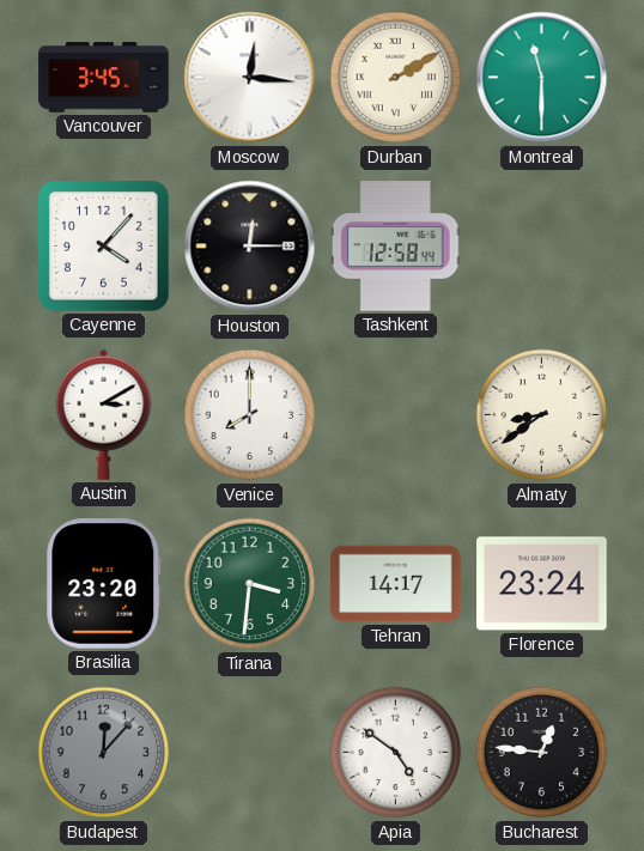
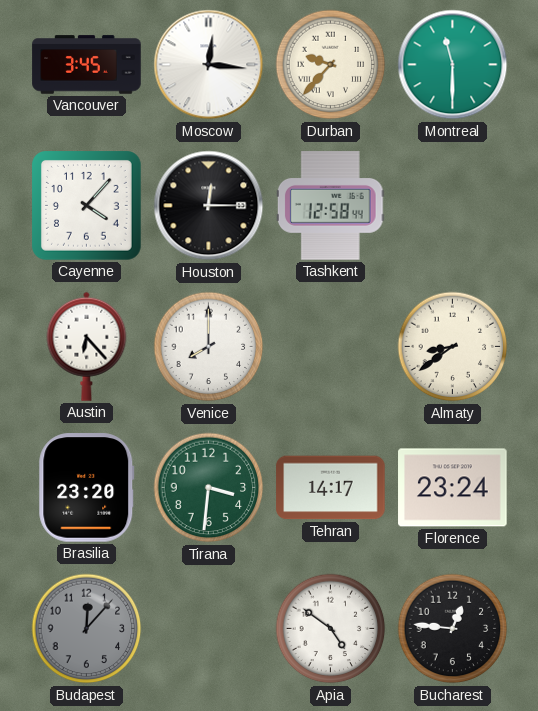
Durban: 2:10 -> 9:37 (331, 65)
Austin: 3:10 -> 6:23 (87, 346)
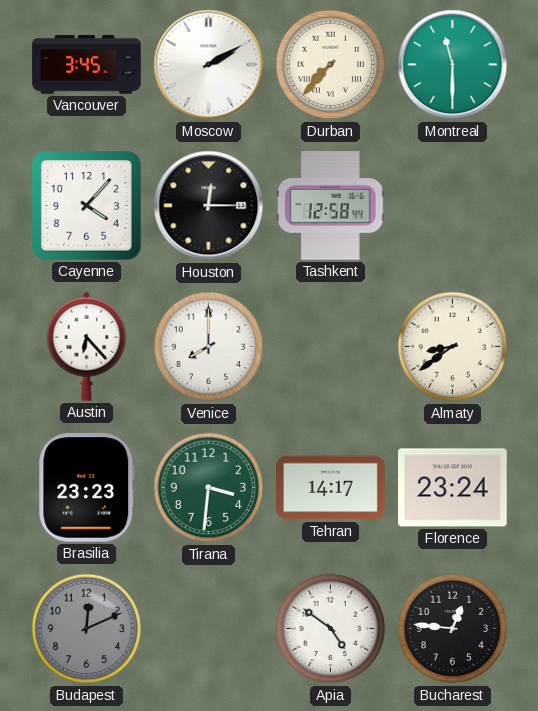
Moscow: 12:16 -> 2:10 (209, 65)
Durban: 9:37 -> 7:37 (331, 65)
Brasilia: 23:20 -> 23:23 (87, 488)
Budapest: 12:07 -> 12:11 (87, 629)
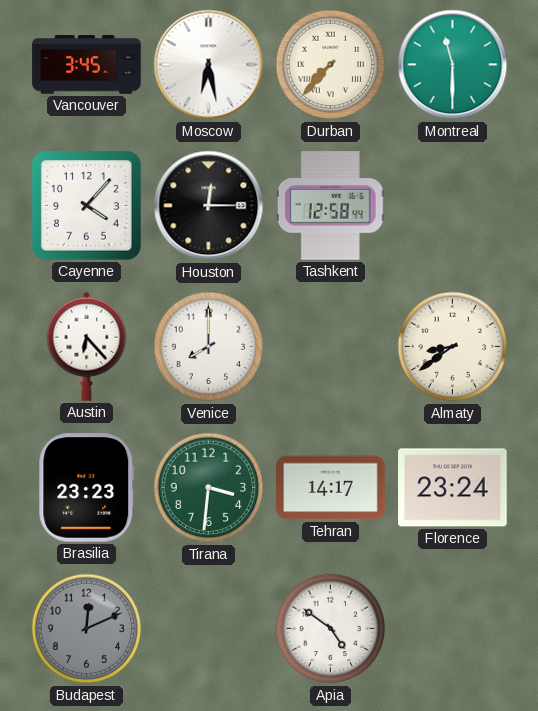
Moscow: 2:10 -> 6:28 (209, 65)
Bucharest: 12:46 -> none (453, 629)
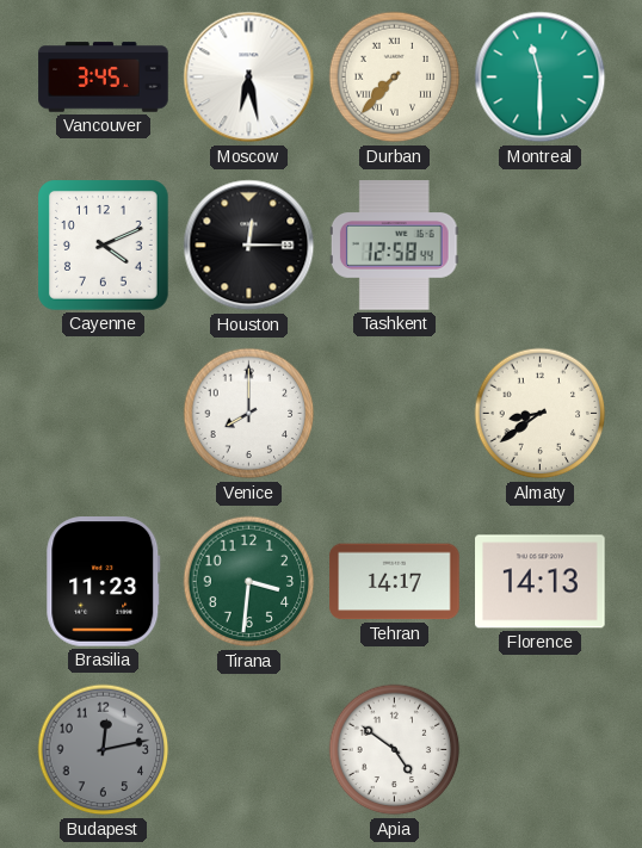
Cayenne: 4:07 -> 4:11 (104, 246)
Austin: 6:23 -> none (87, 346)
Brasilia: 23:23 -> 11:23 (104, 582)
Florence: 23:24 -> 14:13 (541, 582)
Budapest: 12:11 -> 12:13 (104, 750)
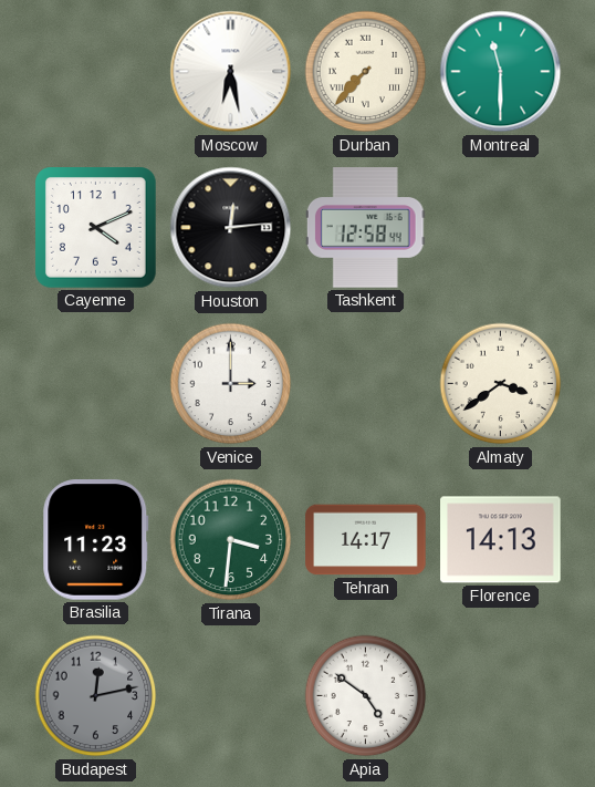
Vancouver: 3:45 -> none (104, 78)
Houston: 12:15 -> 12:14 (231, 228)
Venice: 8:00 -> 3:00 (231, 384)
Almaty: 8:39 -> 3:39 (501, 384)
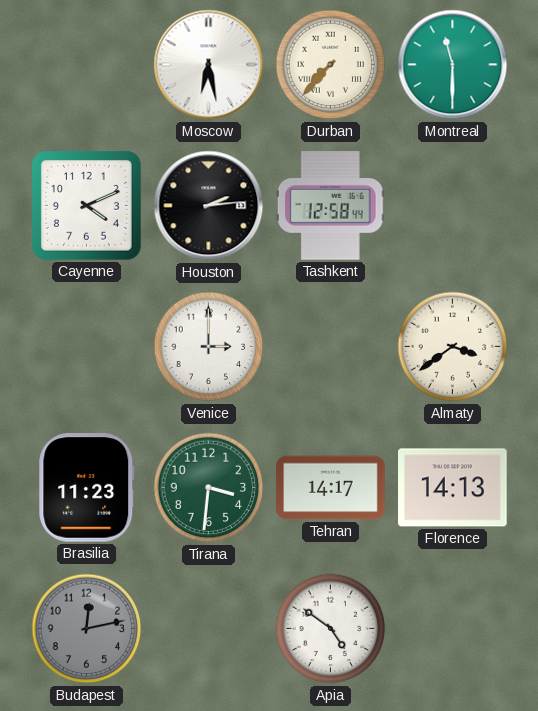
Houston: 12:14 -> 2:14 (209, 206)
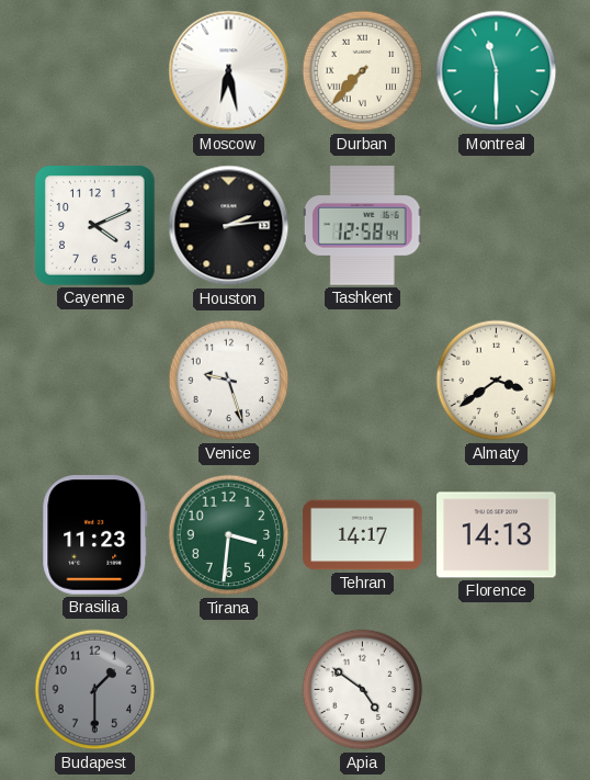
Venice: 3:00 -> 9:27 (229, 381)
Budapest: 12:13 -> 1:30 (95, 690)
